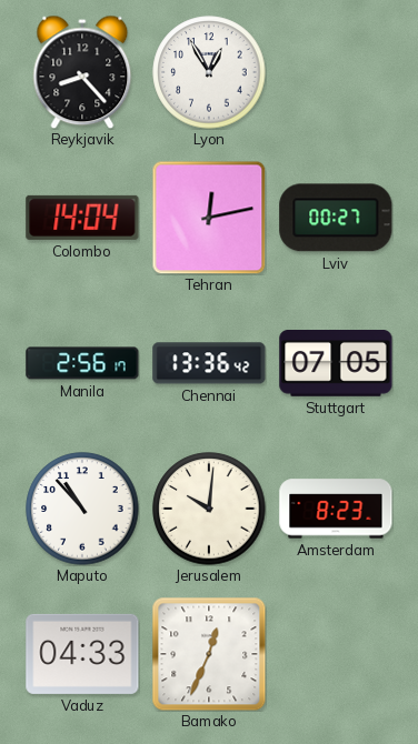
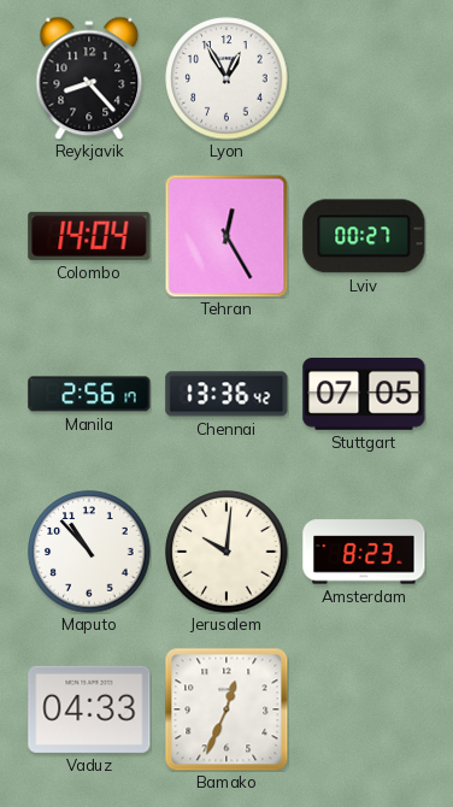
Tehran: 12:13 -> 12:25 (226, 236)
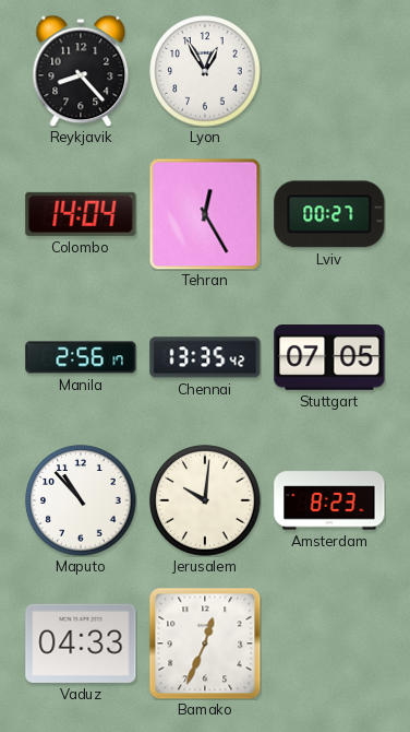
Chennai: 13:36 -> 13:35 (205, 357)
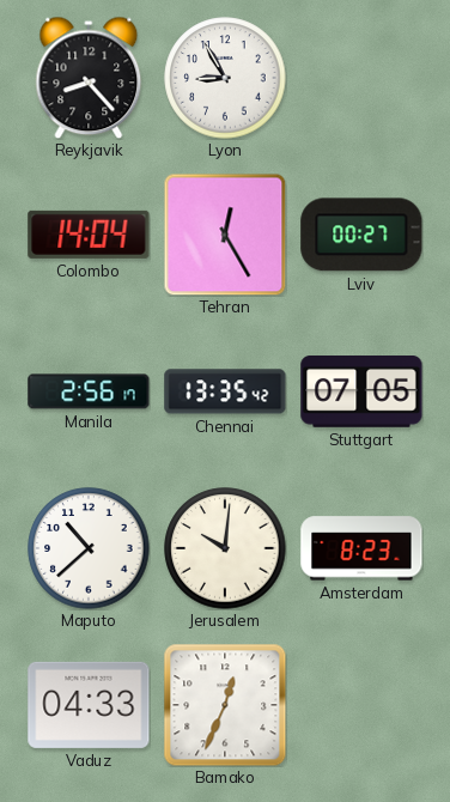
Lyon: 12:55 -> 8:55 (225, 78)
Maputo: 10:53 -> 10:38 (89, 548)
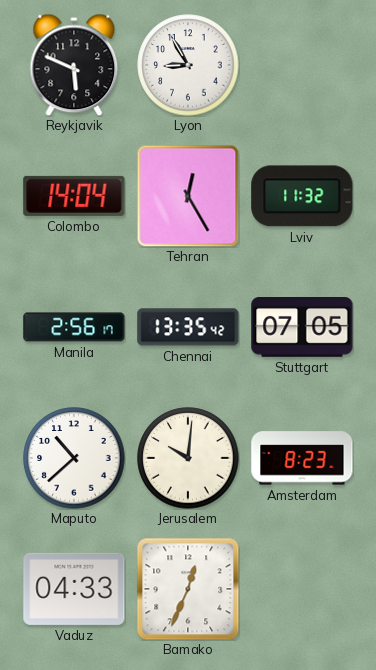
Reykjavik: 8:23 -> 5:49 (74, 65)
Lviv: 00:27 -> 11:32 (302, 196)
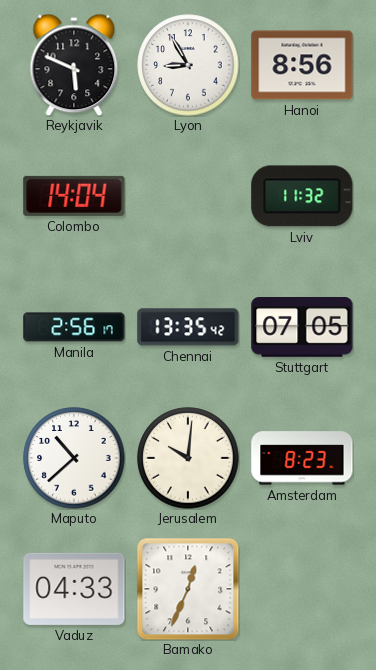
Hanoi: none -> 8:56 (302, 65)
Tehran: 12:25 -> none (188, 196)
